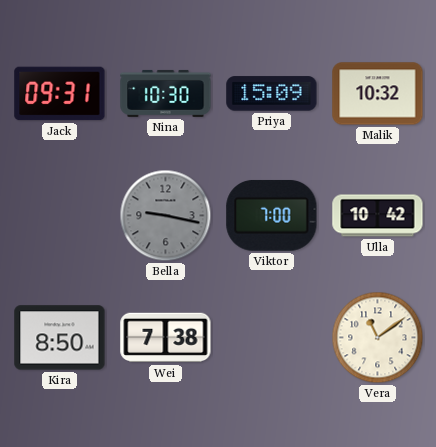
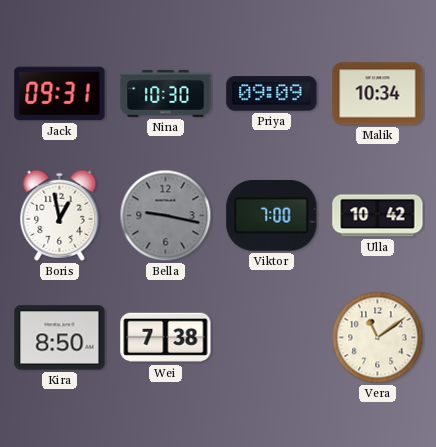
Priya: 15:09 -> 09:09 (272, 94)
Malik: 10:32 -> 10:34 (378, 94)
Boris: none -> 12:58 (60, 215)
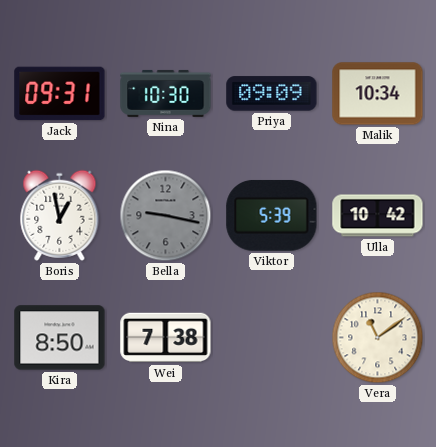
Viktor: 7:00 -> 5:39 (272, 215)
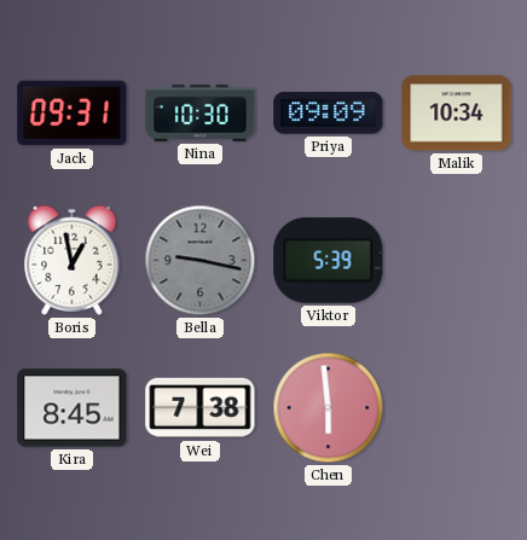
Ulla: 10:42 -> none (378, 216)
Kira: 8:50 -> 8:45 (73, 408)
Chen: none -> 5:59 (329, 408)
Vera: 11:09 -> none (378, 338)
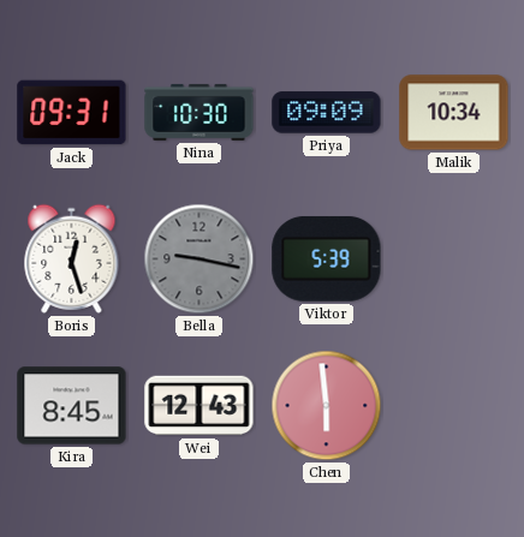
Boris: 12:58 -> 12:27 (72, 258)
Wei: 7:38 -> 12:43 (200, 406)
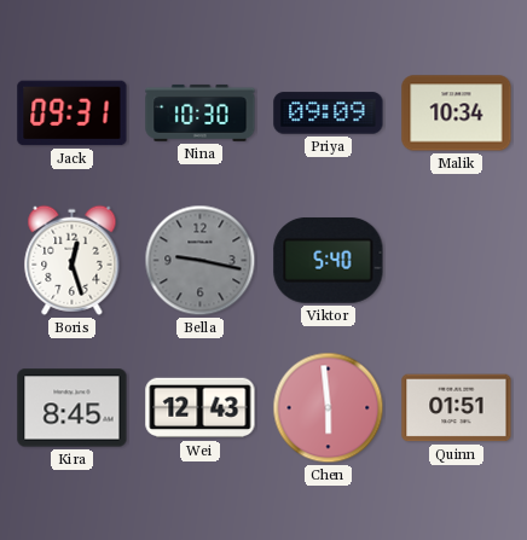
Viktor: 5:39 -> 5:40 (329, 260)
Quinn: none -> 01:51 (457, 408)
